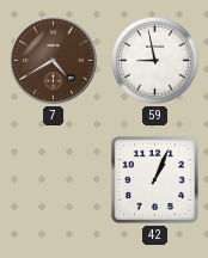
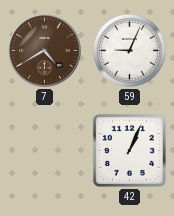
59: 8:58 -> 9:04 (129, 50)
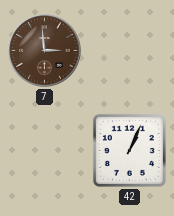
7: 4:40 -> 2:59 (45, 51)
59: 9:04 -> none (129, 50)
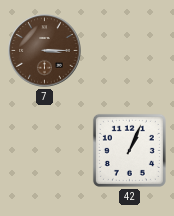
7: 2:59 -> 3:15 (45, 51)
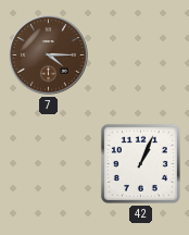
7: 3:15 -> 4:15 (49, 55)
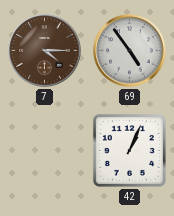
69: none -> 4:54 (130, 51)
